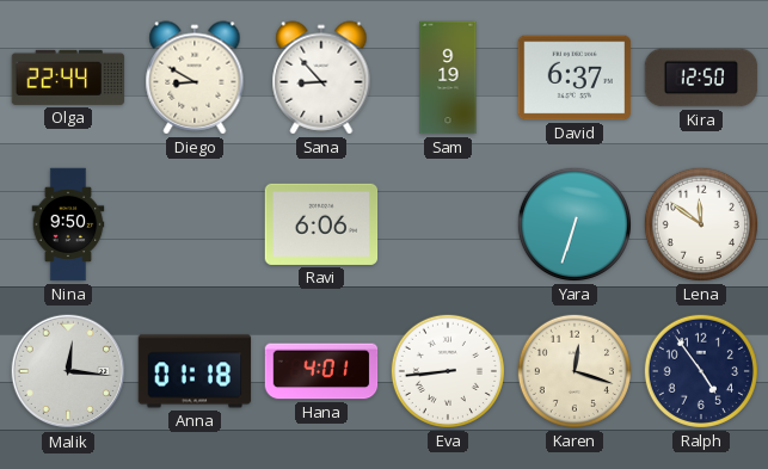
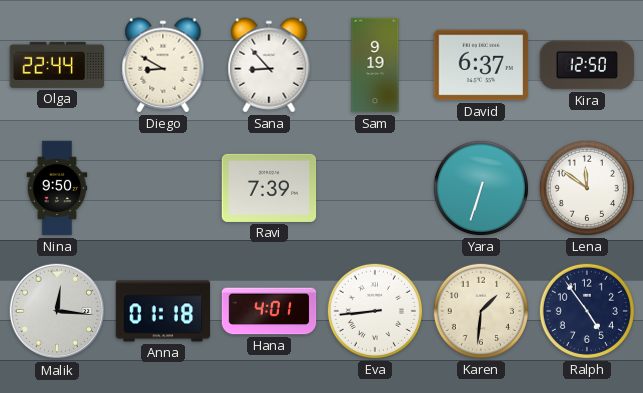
Ravi: 6:06 -> 7:39 (269, 188)
Karen: 12:18 -> 1:31 (481, 311)
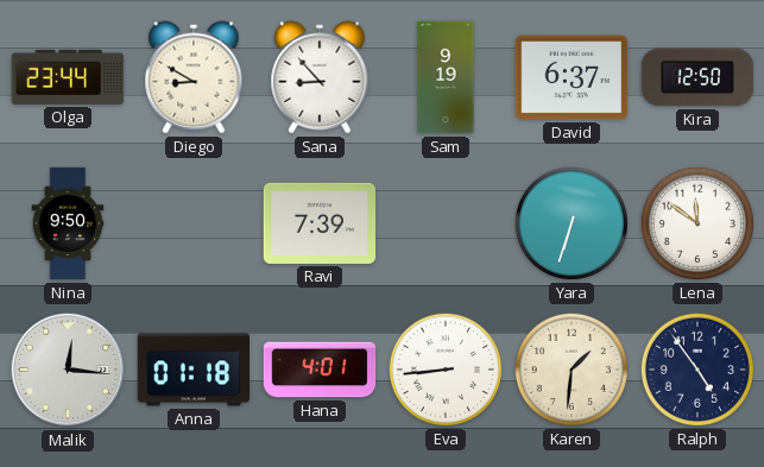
Olga: 22:44 -> 23:44 (68, 77)
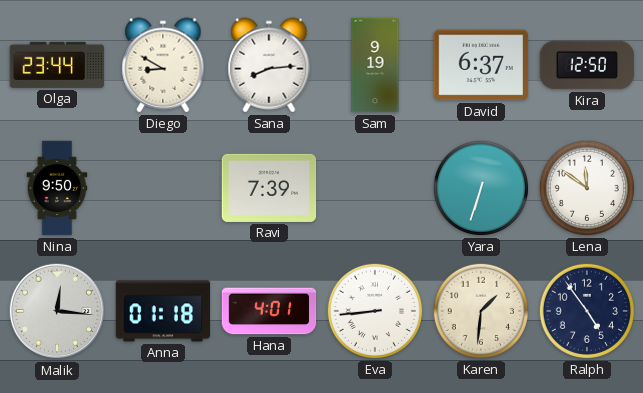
Sana: 8:53 -> 8:14 (269, 65)
